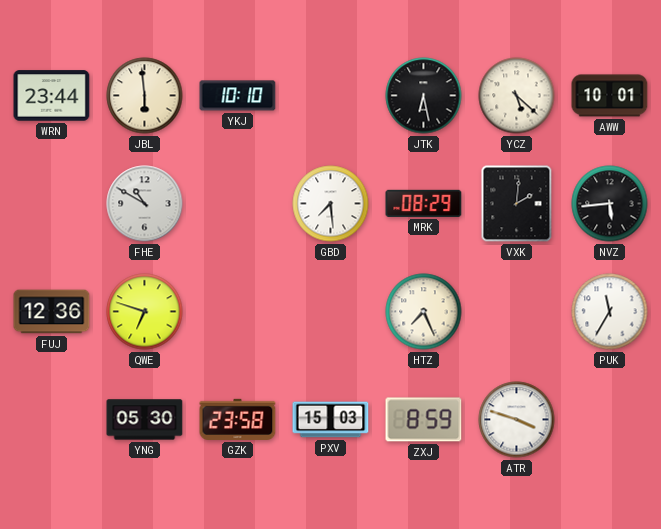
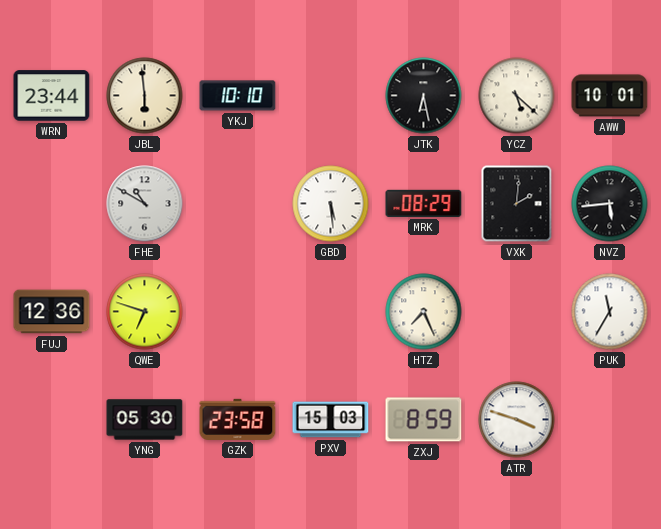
GBD: 7:29 -> 5:29 (331, 204)
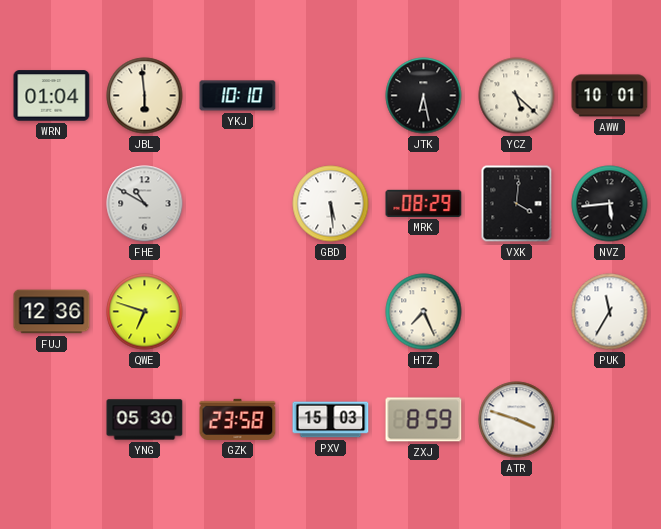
WRN: 23:44 -> 01:04 (52, 96)
VXK: 2:01 -> 4:01 (517, 204)
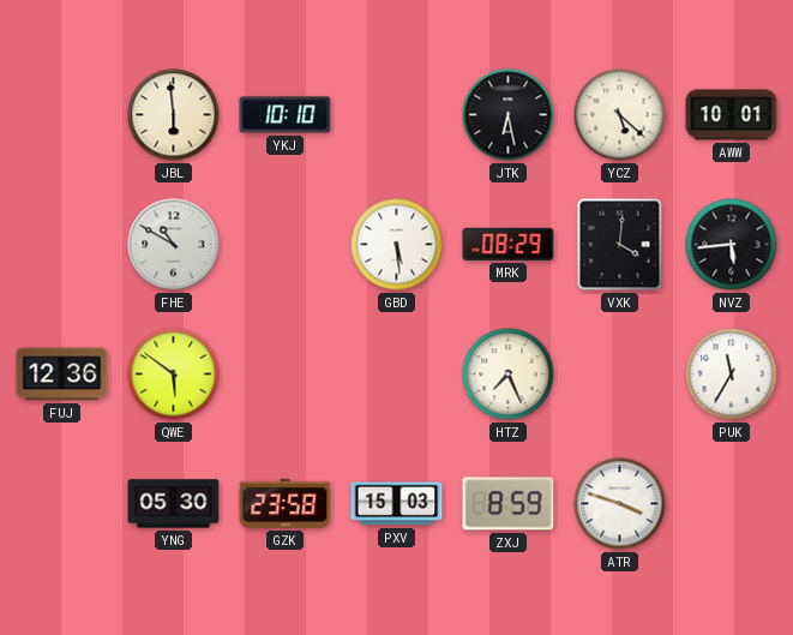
WRN: 01:04 -> none (52, 96)
QWE: 6:48 -> 5:51 (174, 375)
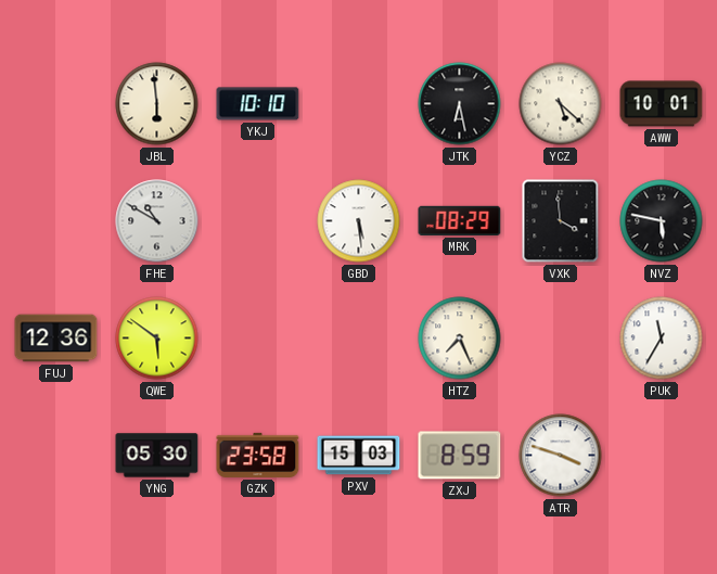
VXK: 4:01 -> 3:59 (561, 221)
NVZ: 5:44 -> 5:47 (662, 221)
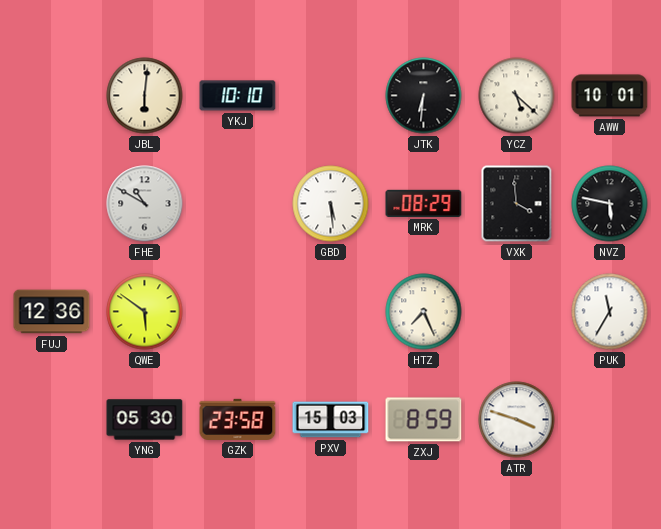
JBL: 5:59 -> 6:01 (145, 96)
JTK: 6:28 -> 6:31 (424, 96)
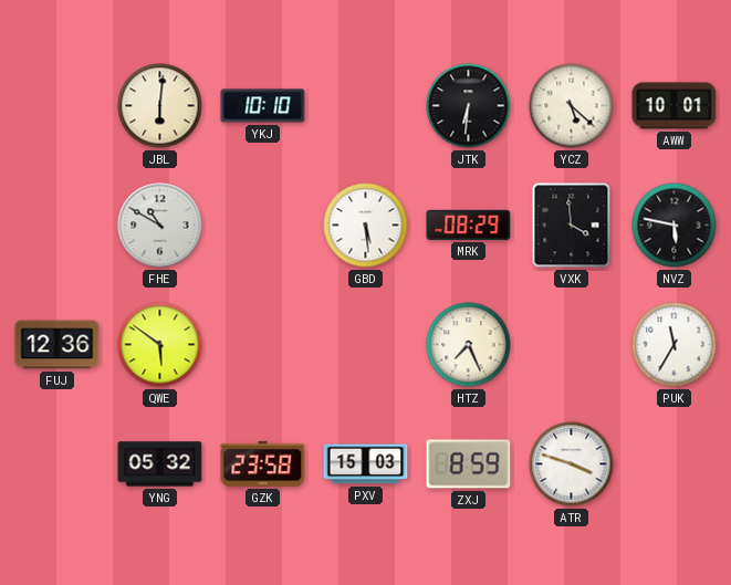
YNG: 05:30 -> 05:32 (160, 464)
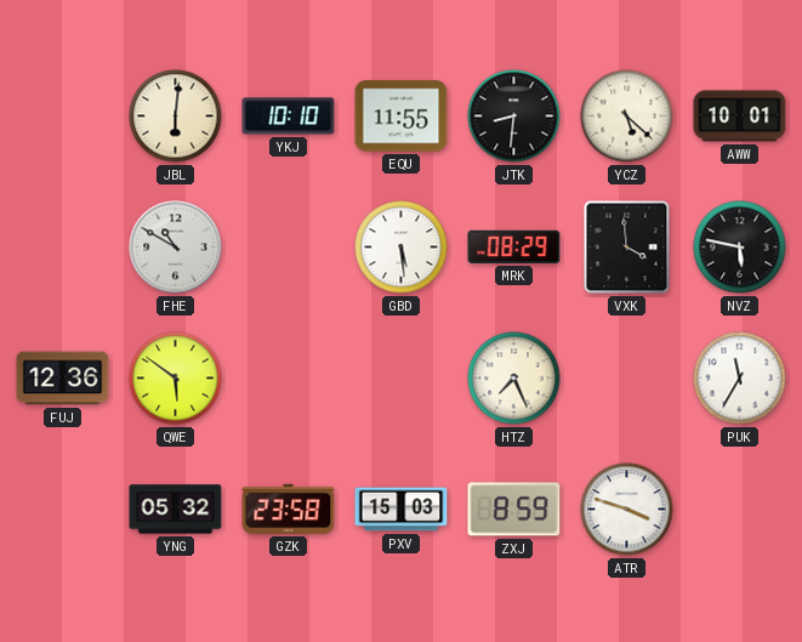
EQU: none -> 11:55 (402, 117)
JTK: 6:31 -> 8:31 (514, 117)
